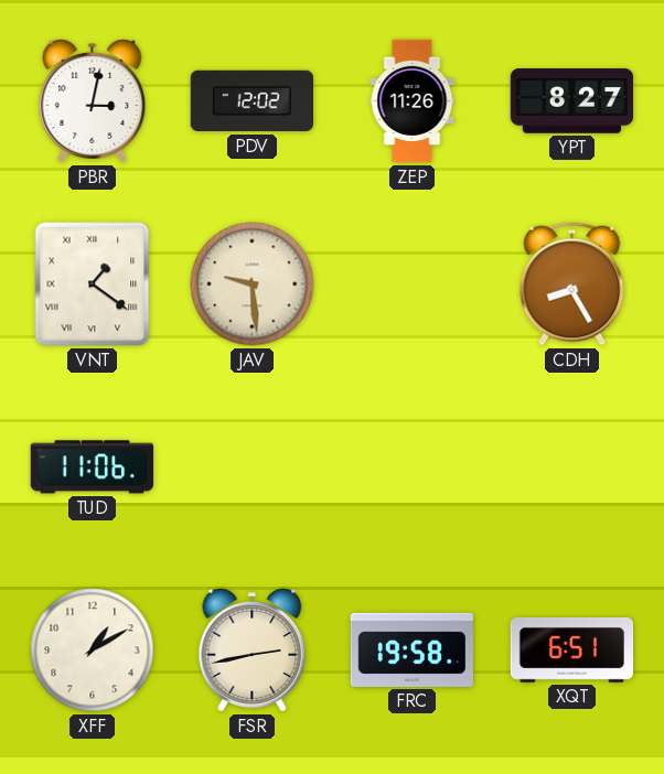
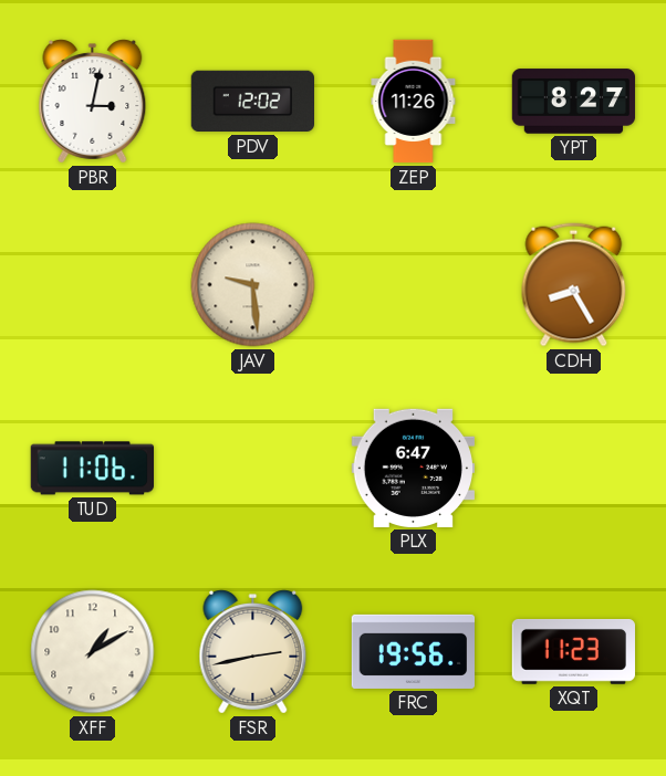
VNT: 1:21 -> none (93, 284)
PLX: none -> 6:47 (413, 468)
FRC: 19:58 -> 19:56 (414, 651)
XQT: 6:51 -> 11:23 (574, 651)
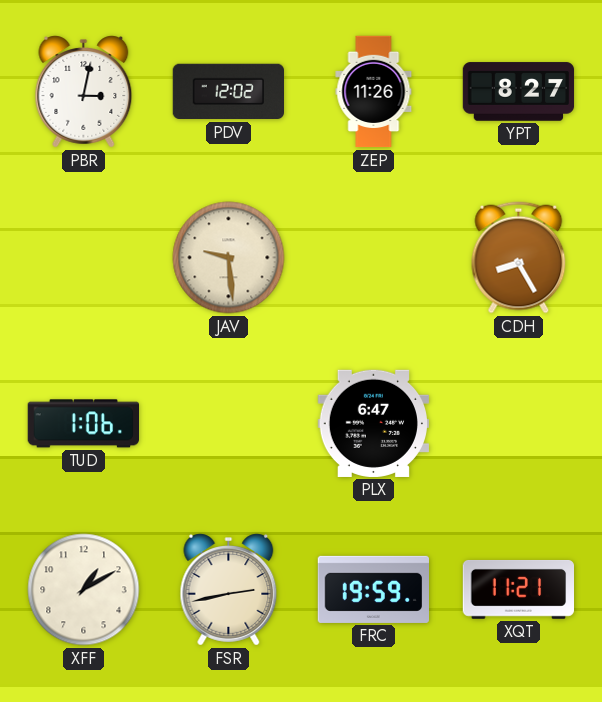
TUD: 11:06 -> 1:06 (83, 424)
FRC: 19:56 -> 19:59 (374, 589)
XQT: 11:23 -> 11:21 (519, 589)
